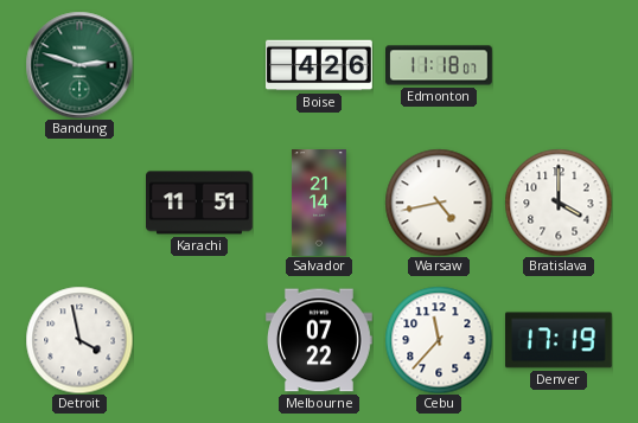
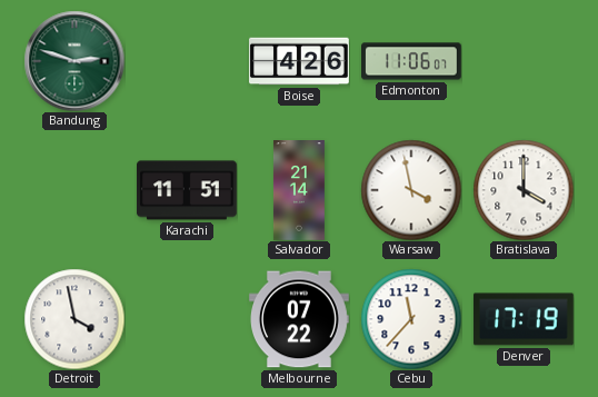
Edmonton: 11:18 -> 11:06 (412, 61)
Warsaw: 4:43 -> 3:58 (411, 190)
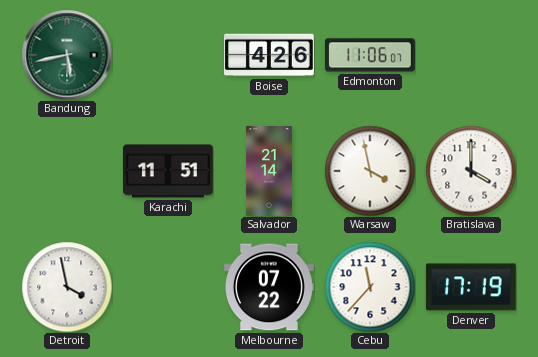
Bandung: 2:48 -> 5:43 (67, 55)
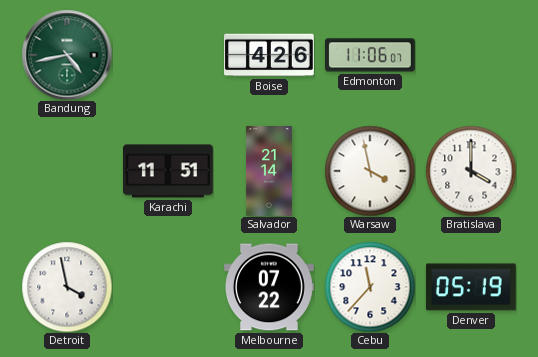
Bandung: 5:43 -> 4:43 (67, 55)
Denver: 17:19 -> 05:19 (471, 287)
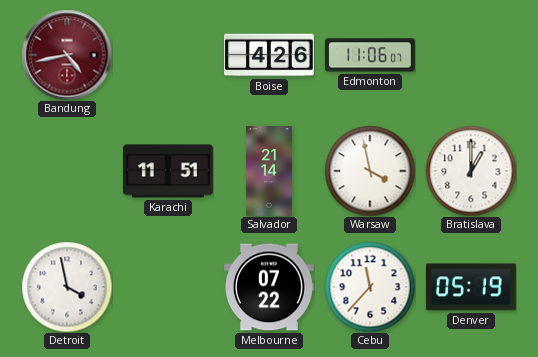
Bandung dial: green -> burgundy (67, 55)
Bratislava: 4:00 -> 1:00 (471, 171)
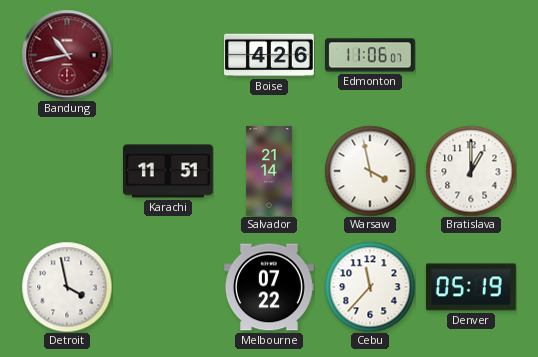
Bandung: 4:43 -> 10:43 (67, 55)
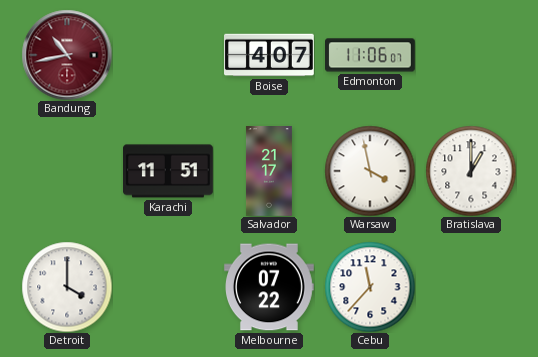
Boise: 4:26 -> 4:07 (270, 55)
Salvador: 21:14 -> 21:17 (269, 171)
Detroit: 3:58 -> 4:00 (67, 287)
Denver: 05:19 -> none (471, 287)
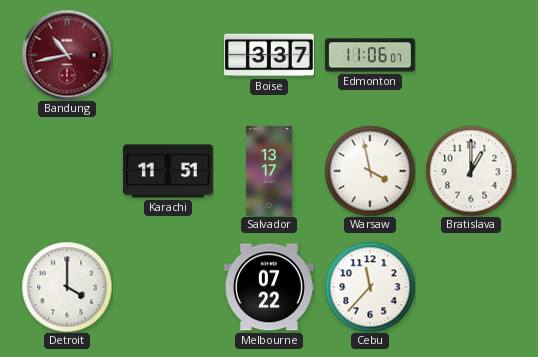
Boise: 4:07 -> 3:37 (270, 55)
Salvador: 21:17 -> 13:17 (269, 171)
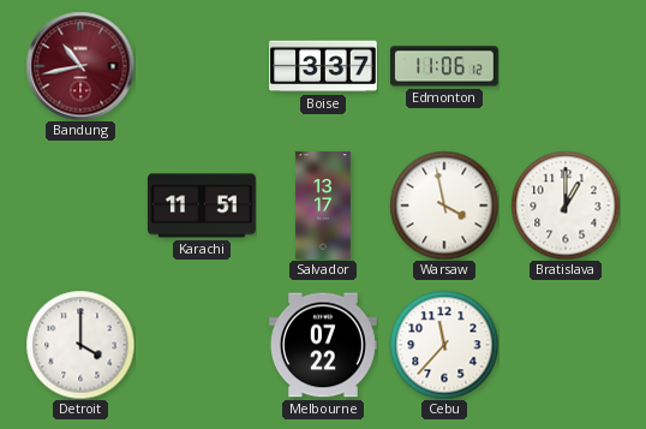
Edmonton: 11:06:07 -> 11:06:12 (445, 66)
